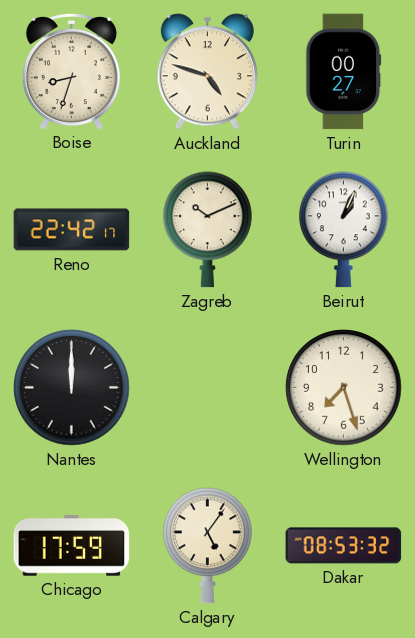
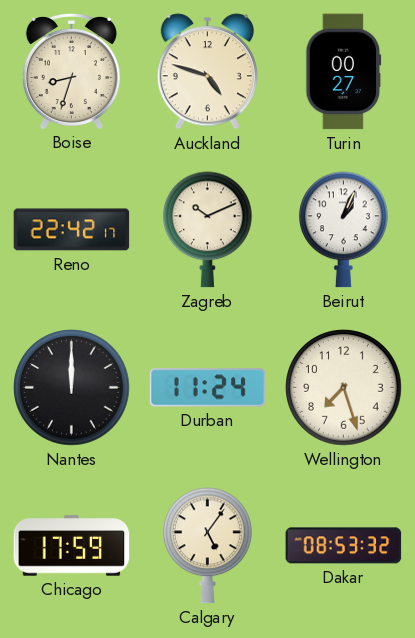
Durban: none -> 11:24 (208, 388)
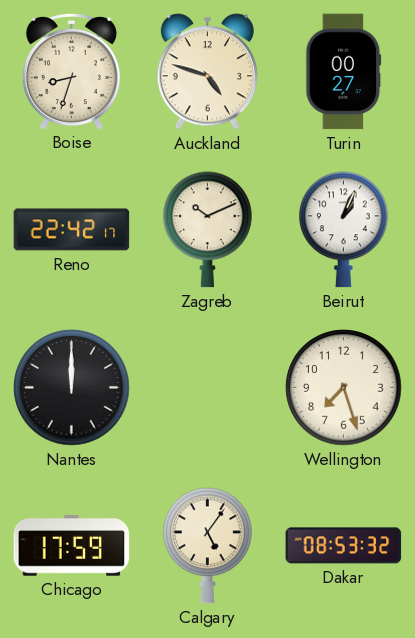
Durban: 11:24 -> none (208, 388)
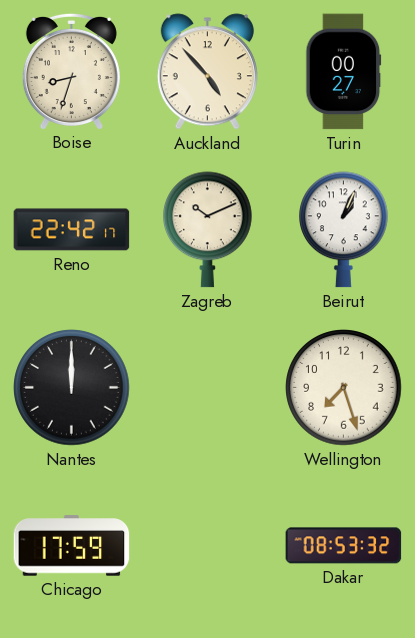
Auckland: 4:48 -> 4:53 (207, 72)
Calgary: 5:06 -> none (208, 546)
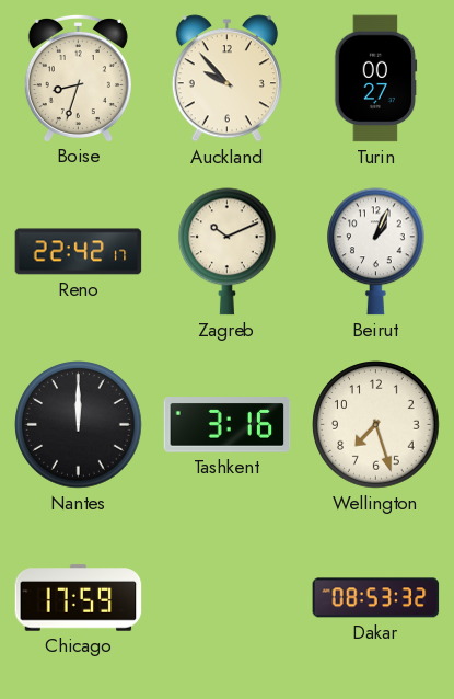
Auckland: 4:53 -> 9:53 (226, 79)
Tashkent: none -> 3:16 (228, 425)
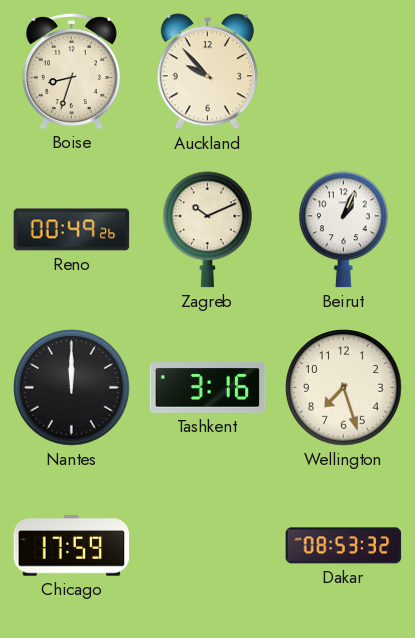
Turin: 00:27 -> none (376, 79)
Reno: 22:42 -> 00:49 (72, 230)
